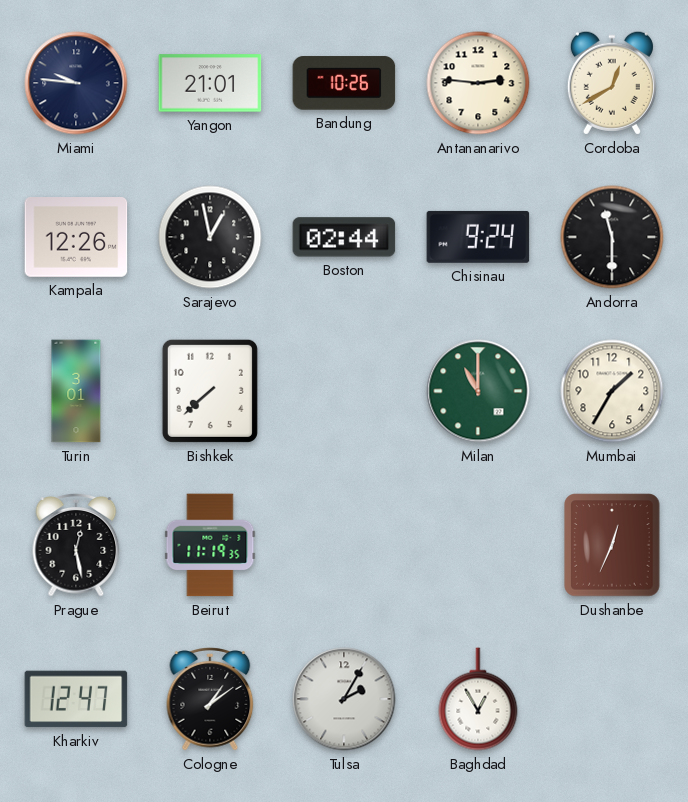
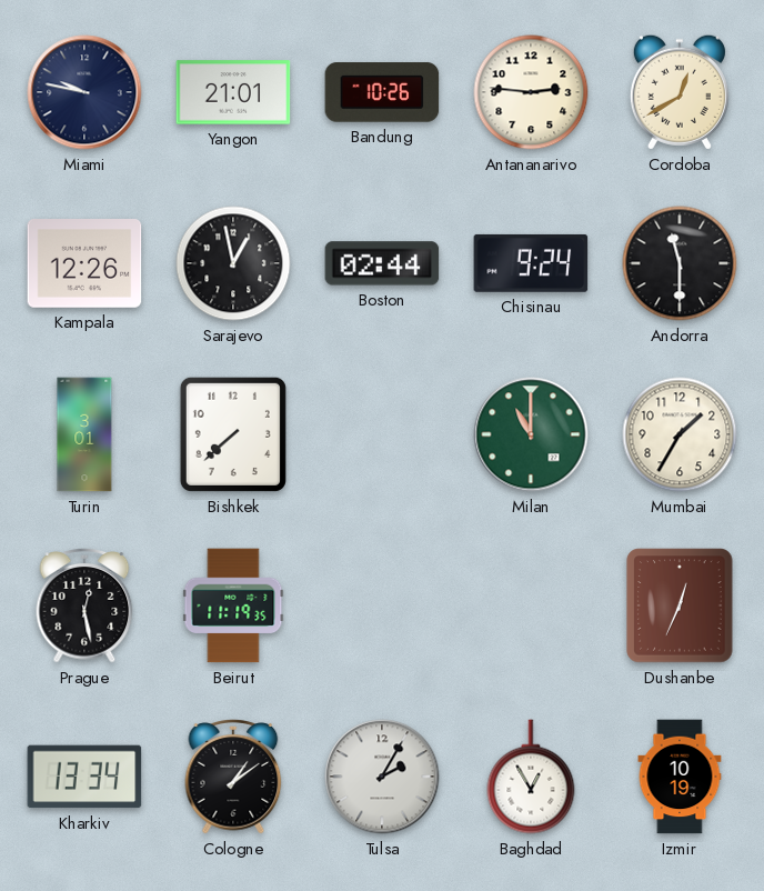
Miami: 9:46 -> 9:47 (84, 92)
Kharkiv: 12:47 -> 13:34 (84, 777)
Izmir: none -> 10:19 (680, 777)
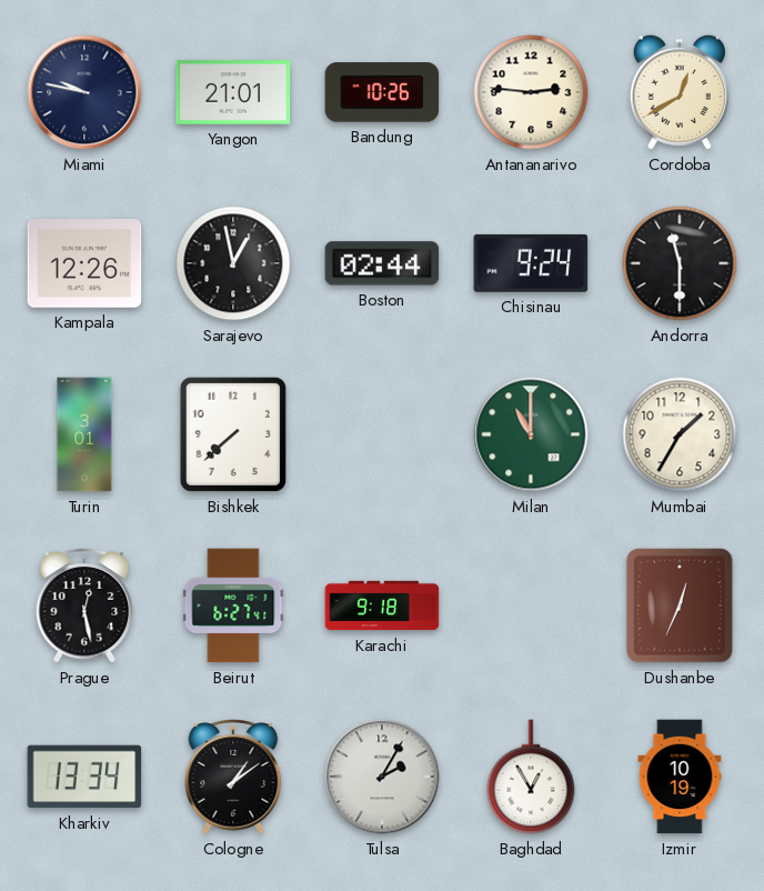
Beirut: 11:19 -> 6:27 (233, 605)
Karachi: none -> 9:18 (382, 605)
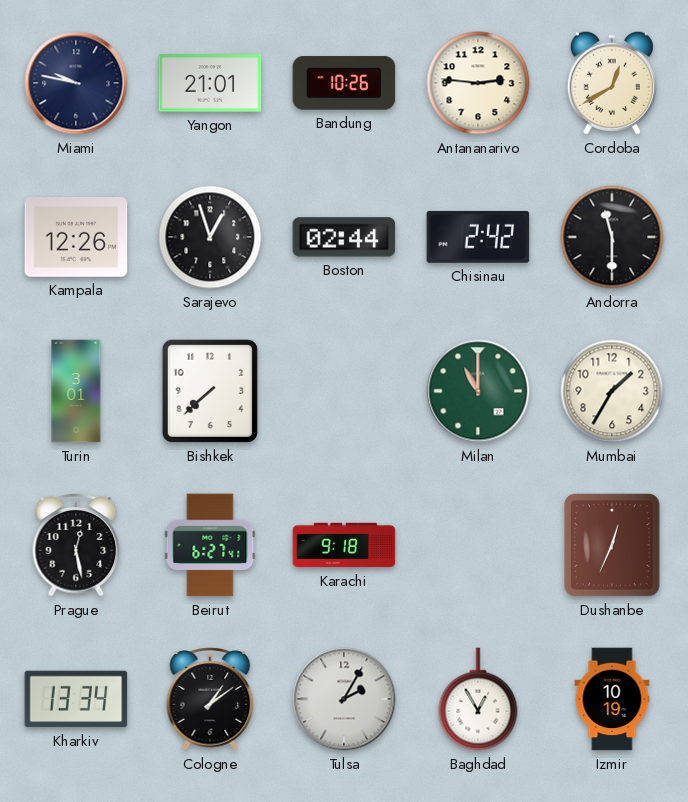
Sarajevo: 12:58 -> 12:57 (210, 237)
Chisinau: 9:24 -> 2:42 (478, 237)
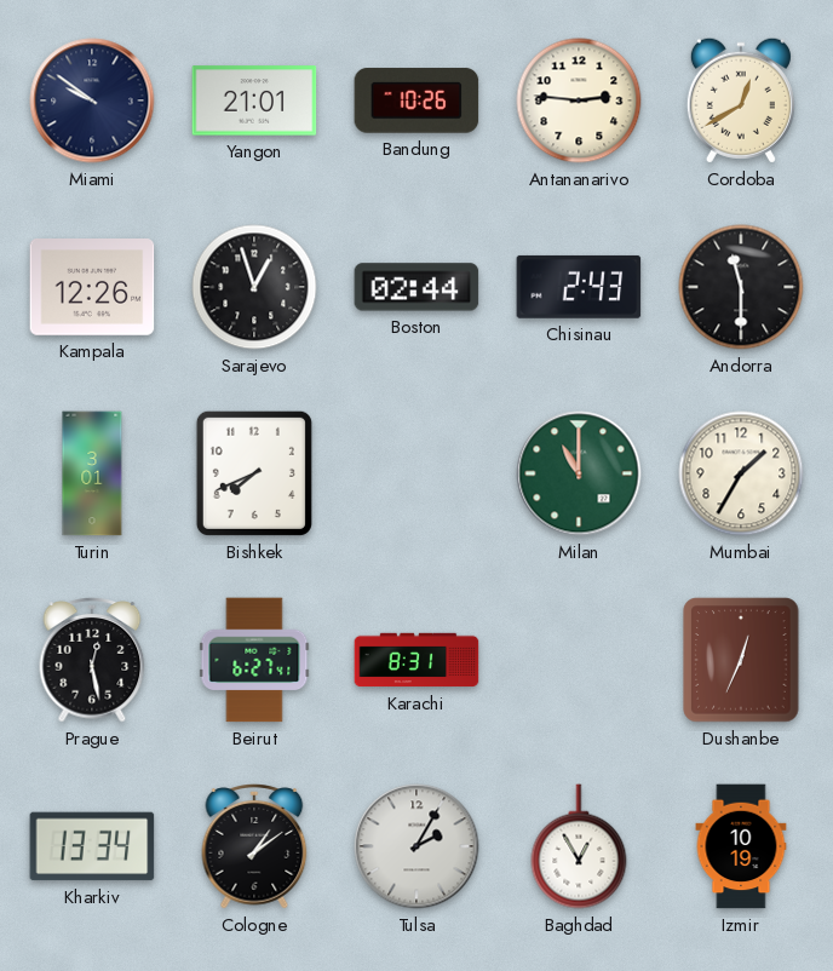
Miami: 9:47 -> 9:51 (92, 100)
Chisinau: 2:42 -> 2:43 (579, 287)
Bishkek: 7:38 -> 7:41 (254, 473)
Karachi: 9:18 -> 8:31 (416, 660)
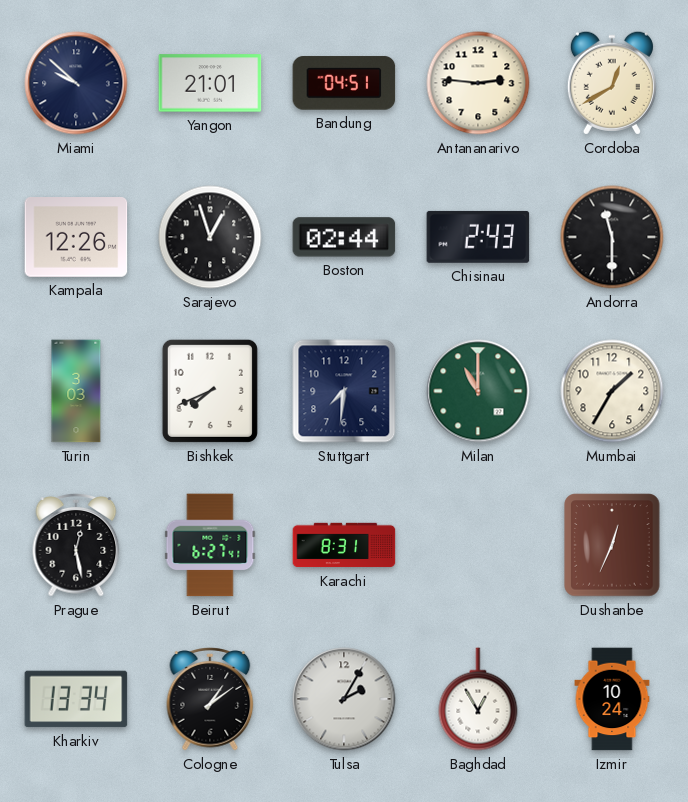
Miami: 9:51 -> 9:52 (76, 83)
Bandung: 10:26 -> 04:51 (344, 83)
Turin: 3:01 -> 3:03 (76, 391)
Stuttgart: none -> 7:31 (344, 391)
Izmir: 10:19 -> 10:24 (612, 699)
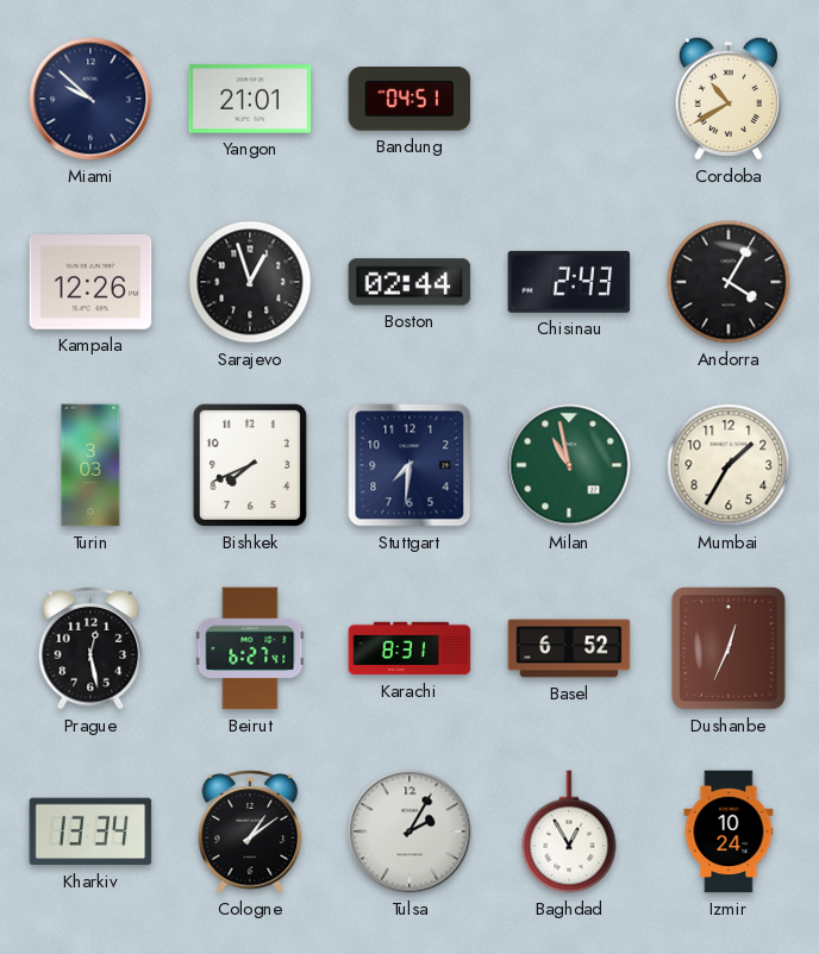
Antananarivo: 2:46 -> none (478, 83)
Cordoba: 12:40 -> 10:40 (729, 99)
Andorra: 11:30 -> 4:05 (729, 282)
Milan: 11:00 -> 10:58 (569, 465)
Basel: none -> 6:52 (569, 648)
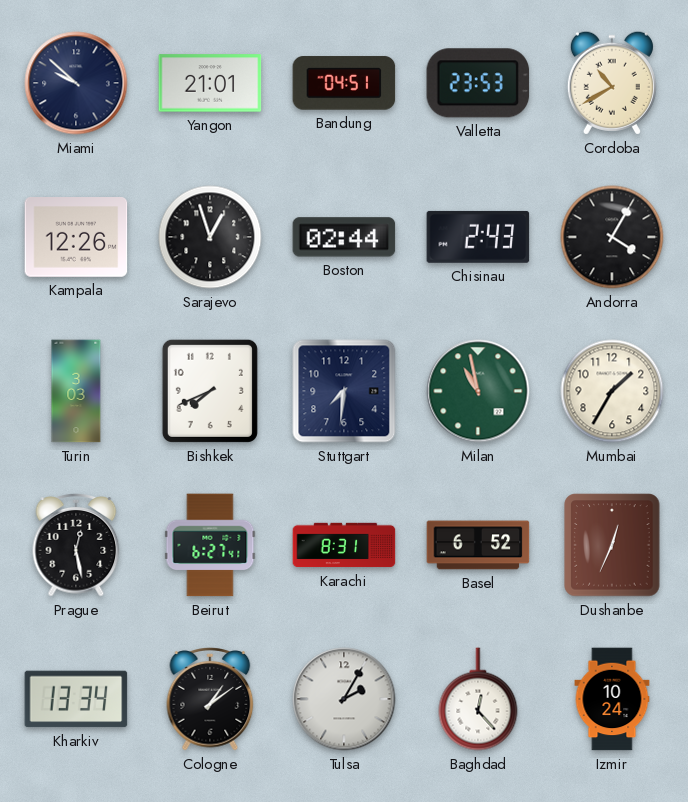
Valletta: none -> 23:53 (478, 83)
Baghdad: 12:55 -> 12:23 (478, 699)
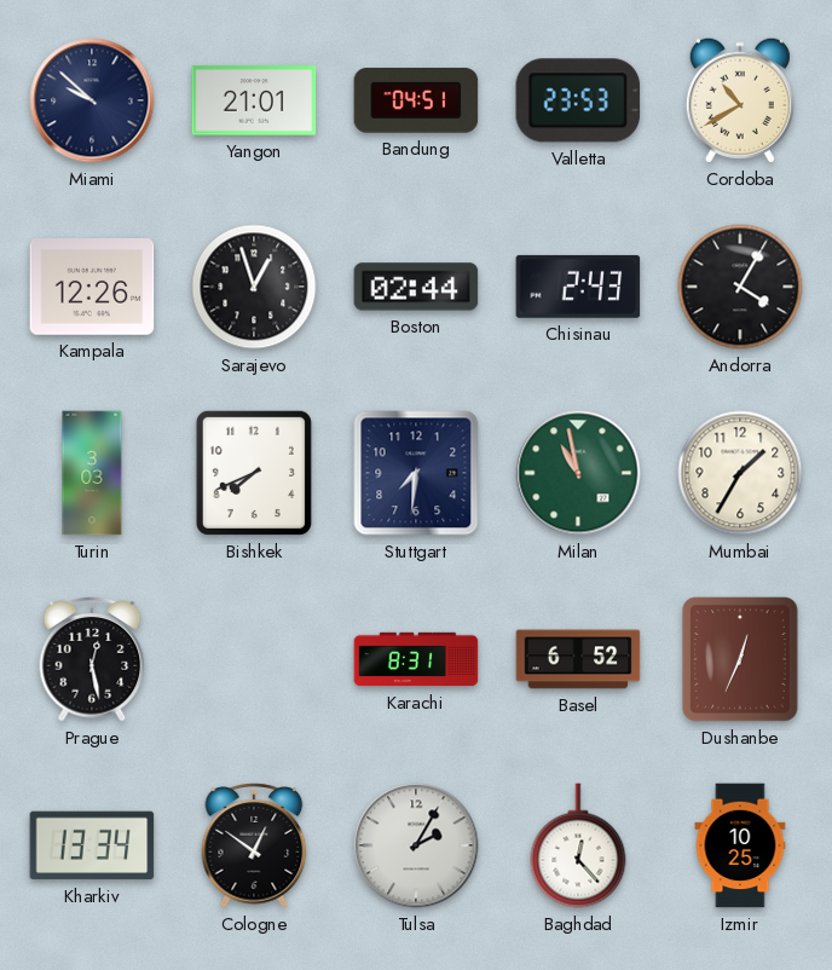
Beirut: 6:27 -> none (210, 545)
Cologne: 1:09 -> 12:51 (254, 847)
Izmir: 10:24 -> 10:25 (740, 845)
